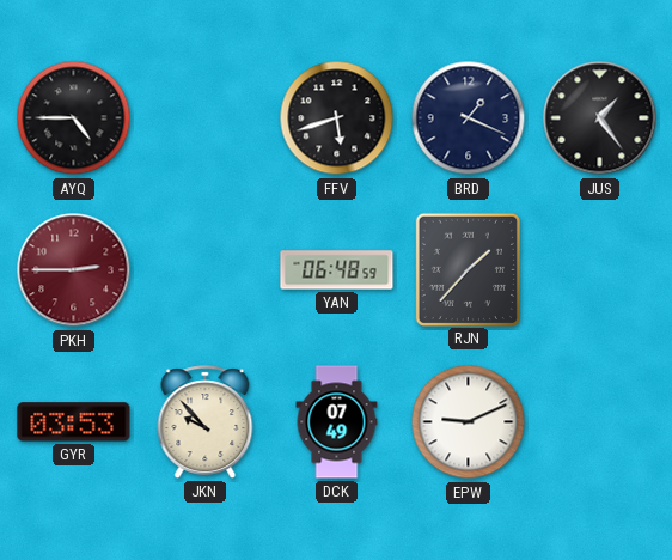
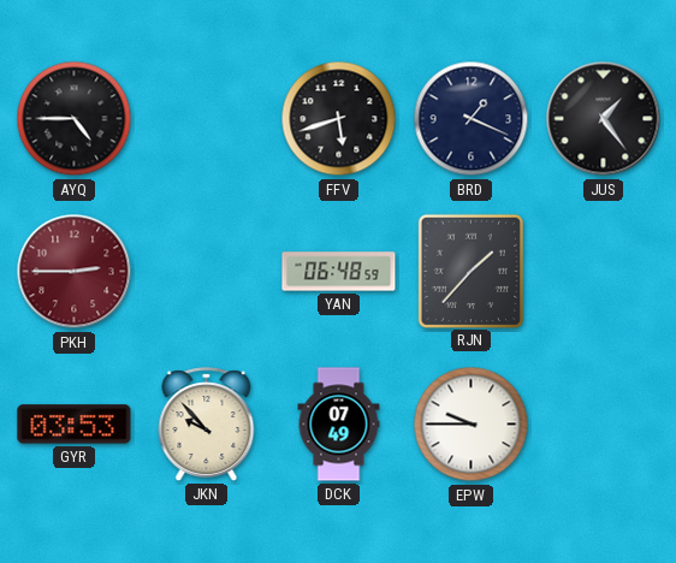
EPW: 9:11 -> 9:45 (472, 425)
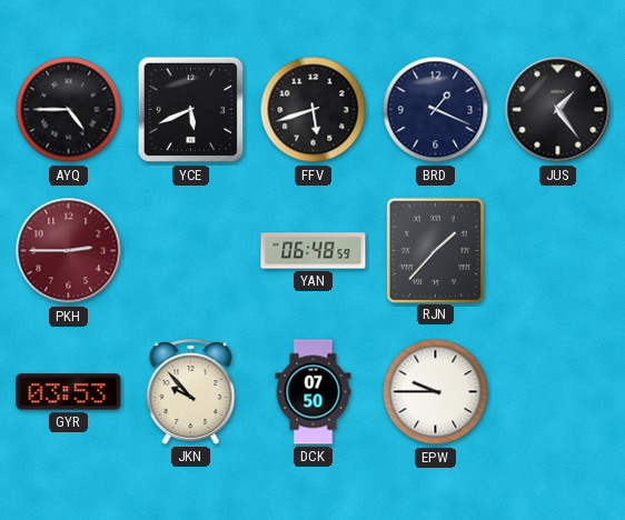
YCE: none -> 5:41 (191, 110)
DCK: 07:49 -> 07:50 (314, 392)
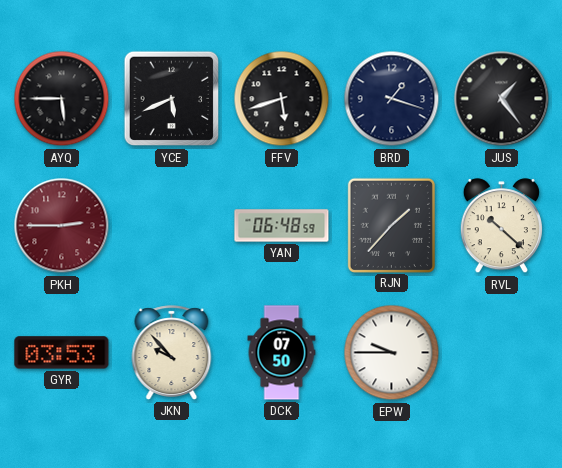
AYQ: 4:45 -> 5:45 (62, 99)
BRD: 1:19 -> 1:18 (392, 99)
RVL: none -> 10:22 (501, 226)
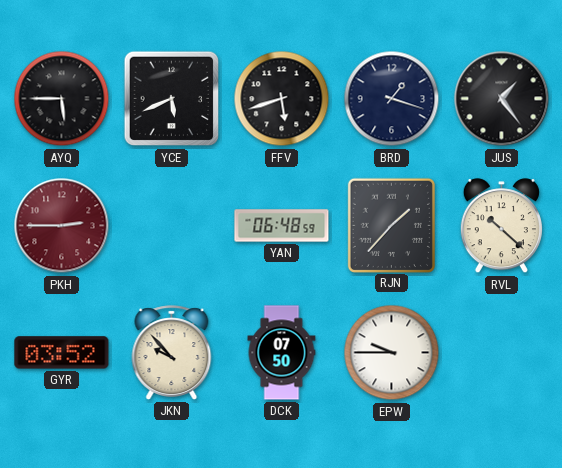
GYR: 03:53 -> 03:52 (62, 353)
